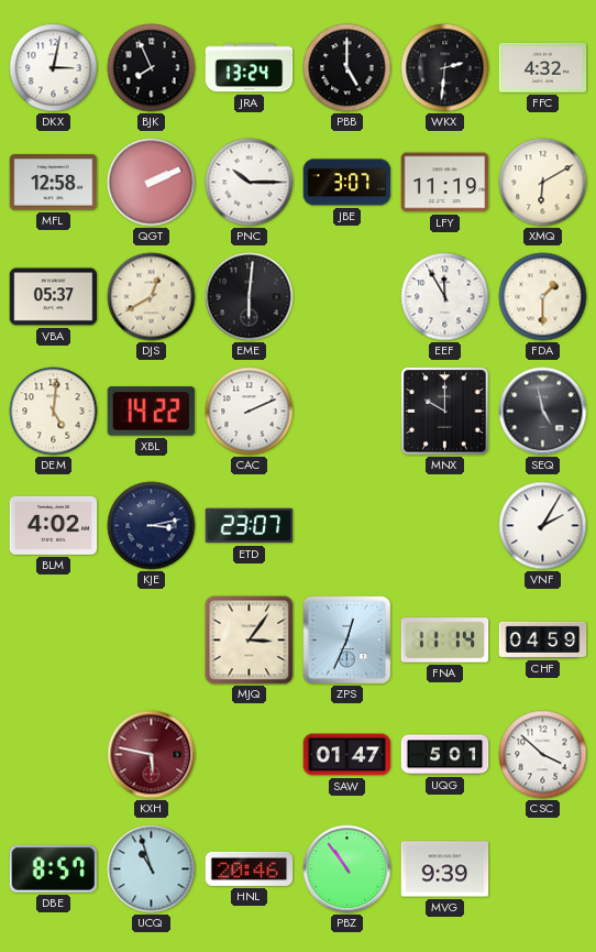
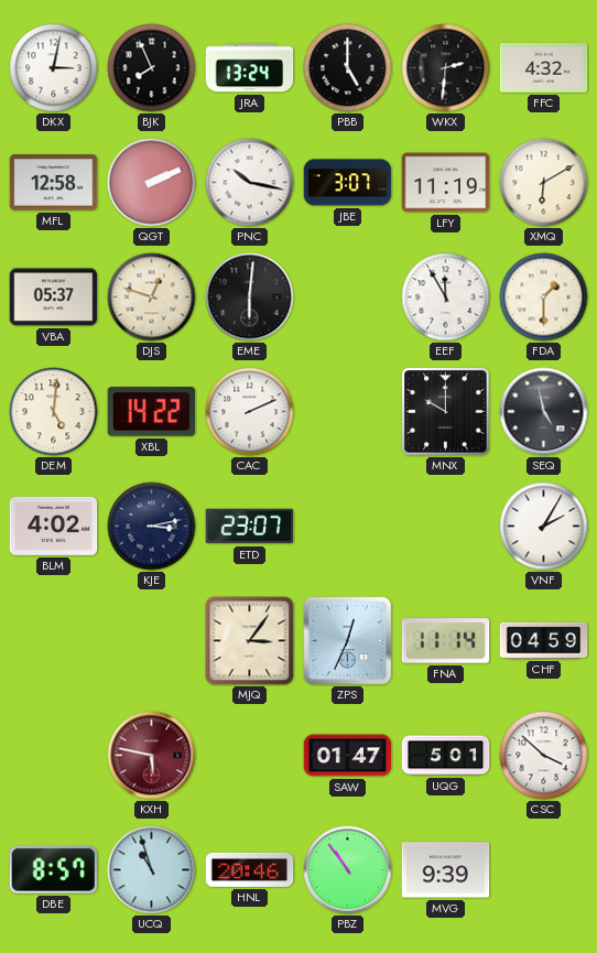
PNC: 10:15 -> 10:17 (250, 183)
DJS: 12:40 -> 12:48 (152, 297)
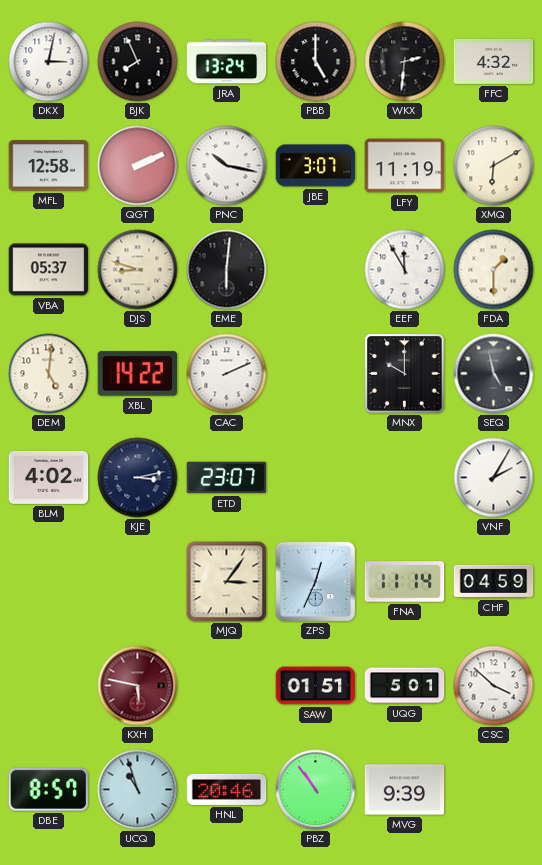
DJS: 12:48 -> 8:48 (138, 270)
SAW: 01:47 -> 01:51 (316, 686)
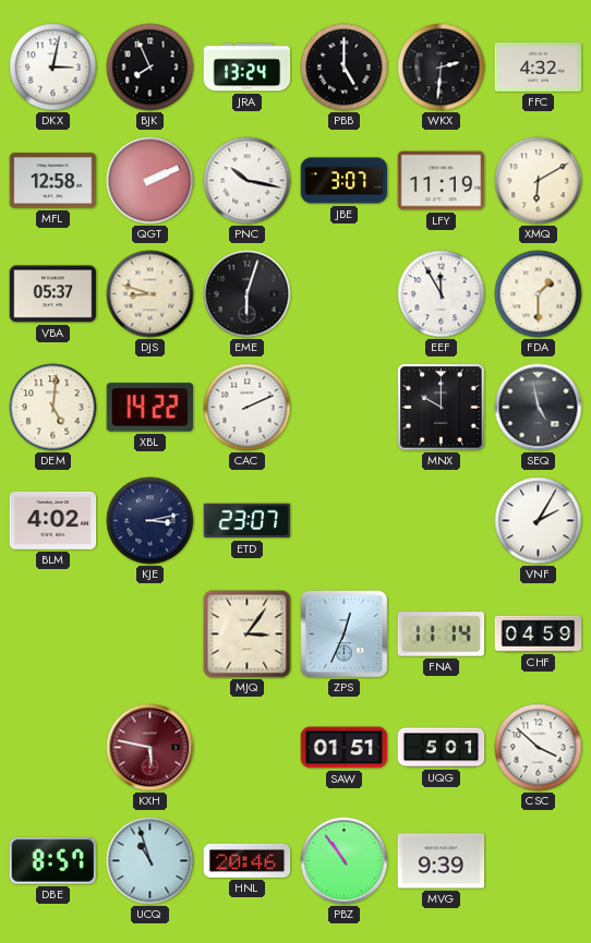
EME: 6:01 -> 6:03 (248, 294)
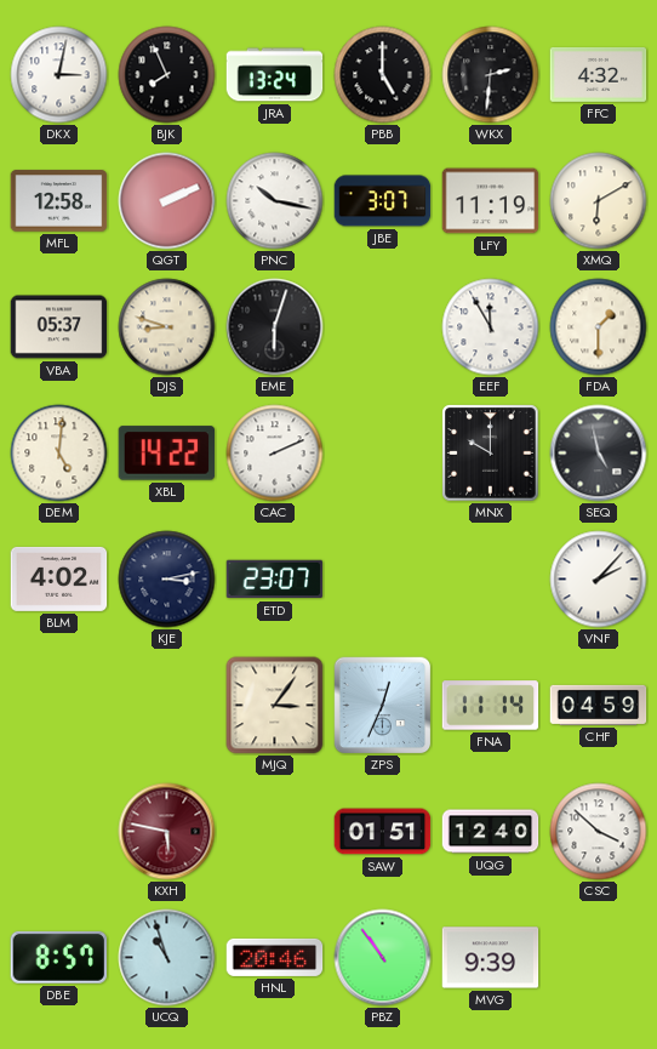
VNF: 2:05 -> 2:07 (599, 580)
UQG: 5:01 -> 12:40 (491, 832)
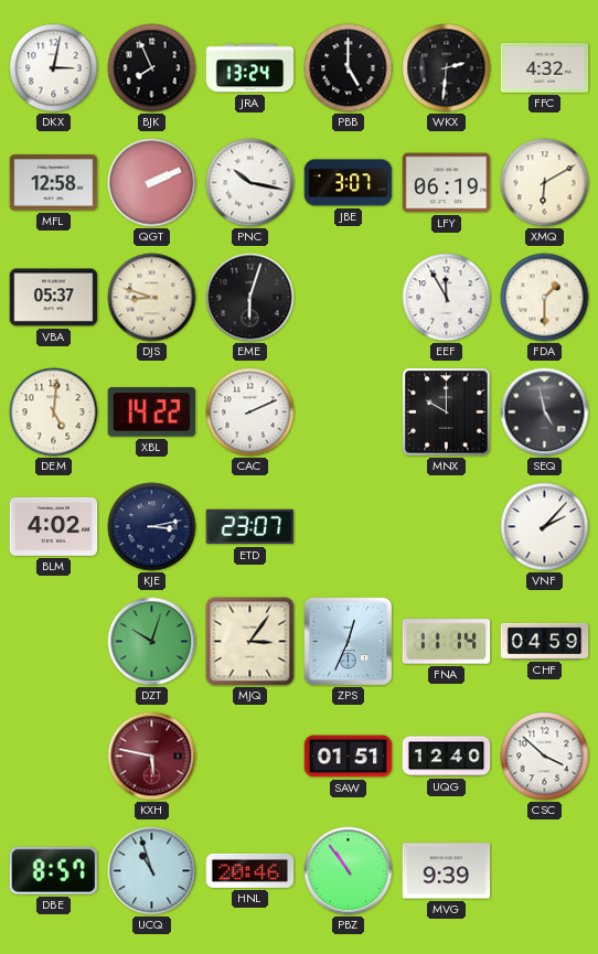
LFY: 11:19 -> 06:19 (447, 183)
DZT: none -> 10:03 (152, 642)
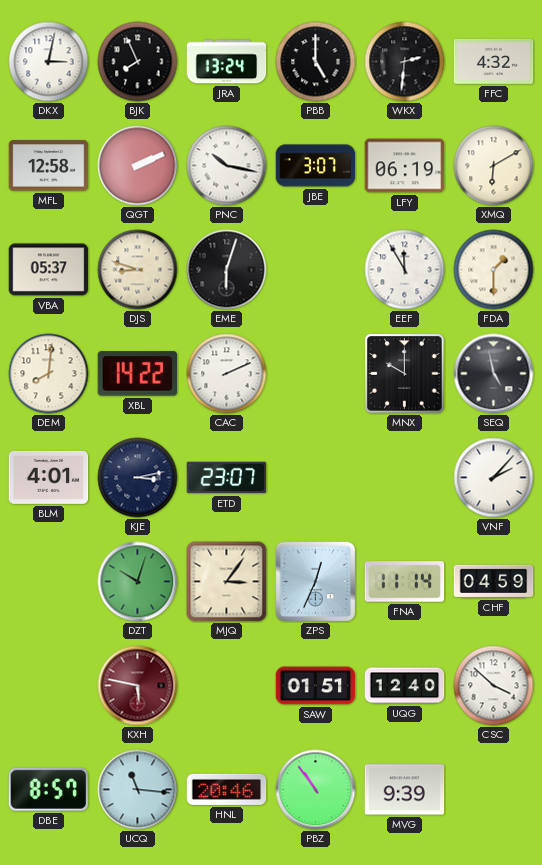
DEM: 5:01 -> 8:01 (49, 374)
BLM: 4:02 -> 4:01 (49, 477)
UCQ: 10:57 -> 11:16 (138, 790)
